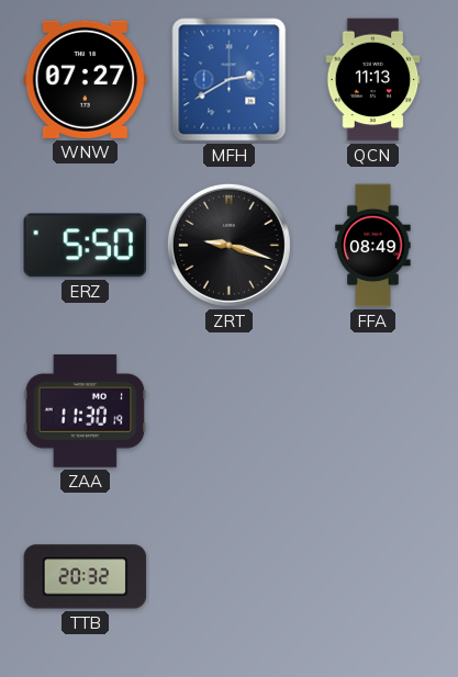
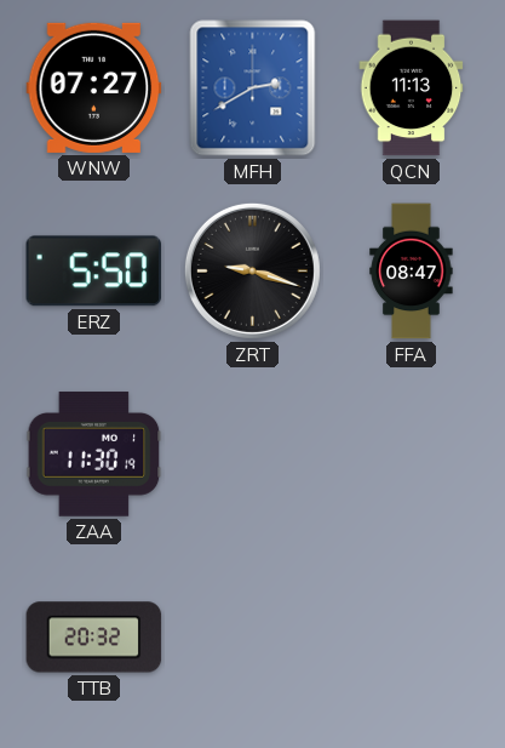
FFA: 08:49 -> 08:47 (412, 272)
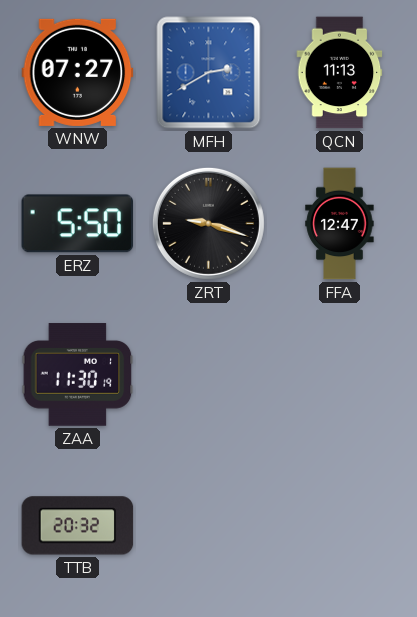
FFA: 08:47 -> 12:47 (340, 224)
